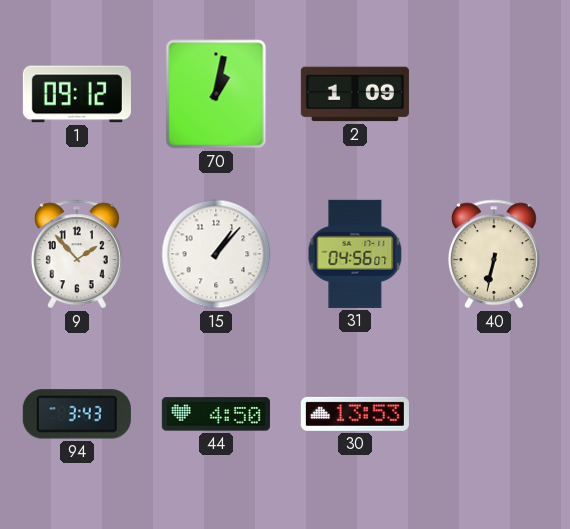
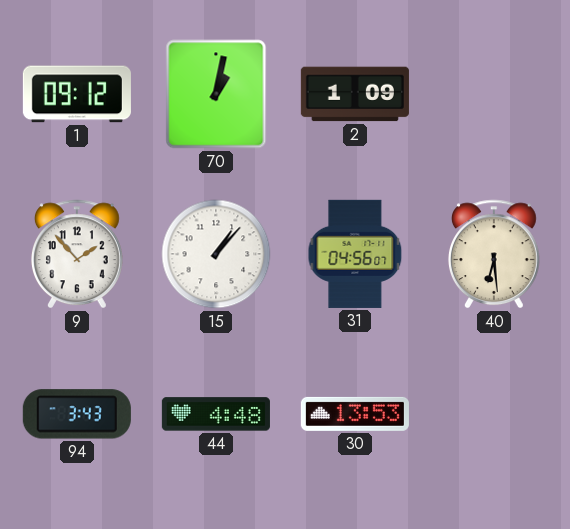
40: 6:32 -> 6:29 (494, 254)
44: 4:50 -> 4:48 (216, 414)
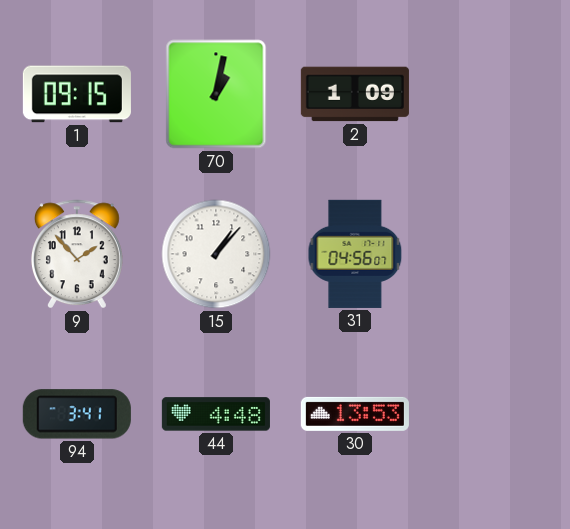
1: 09:12 -> 09:15 (77, 94)
40: 6:29 -> none (494, 254)
94: 3:43 -> 3:41 (77, 414)
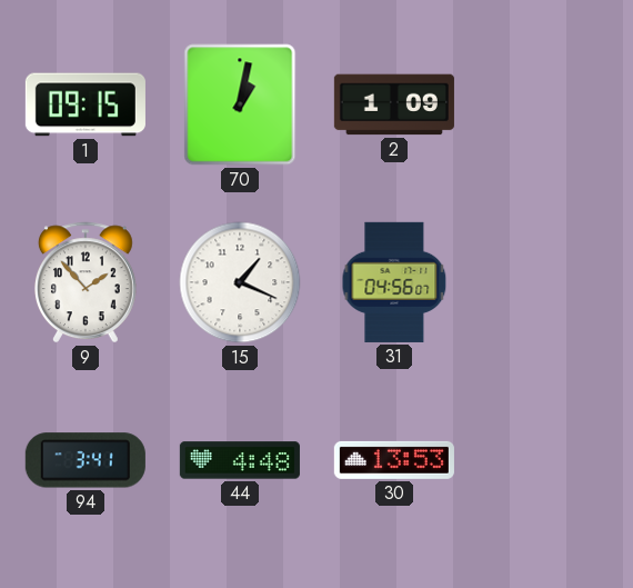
15: 1:07 -> 1:19 (240, 282)
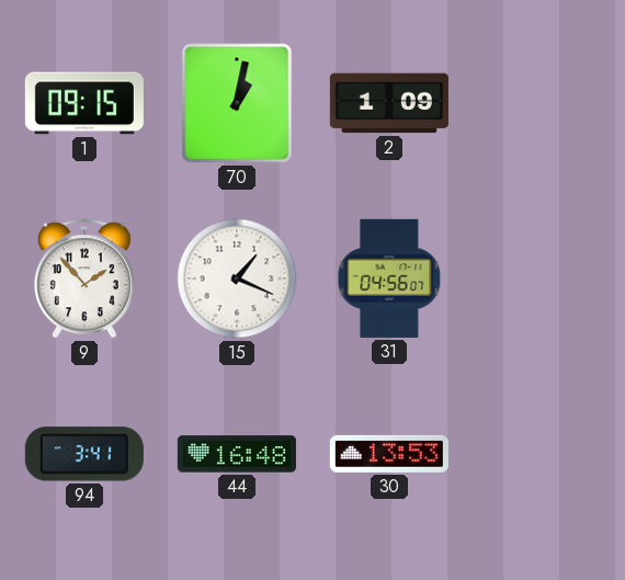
44: 4:48 -> 16:48 (237, 454)
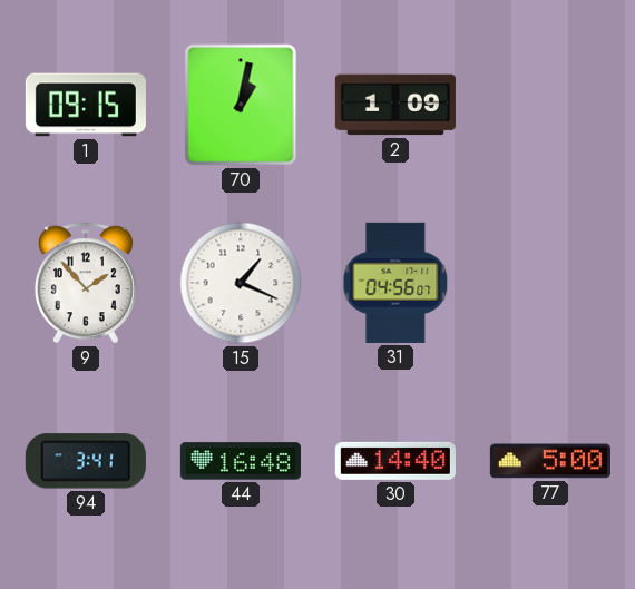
30: 13:53 -> 14:40 (395, 461)
77: none -> 5:00 (550, 461)
